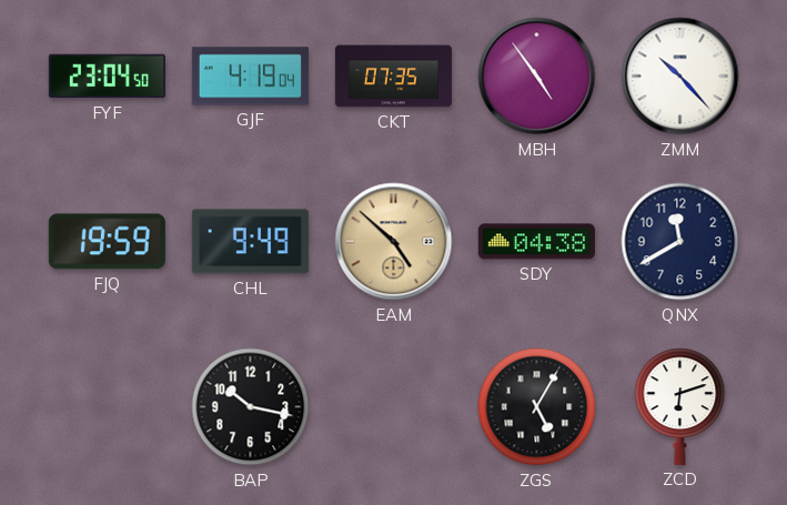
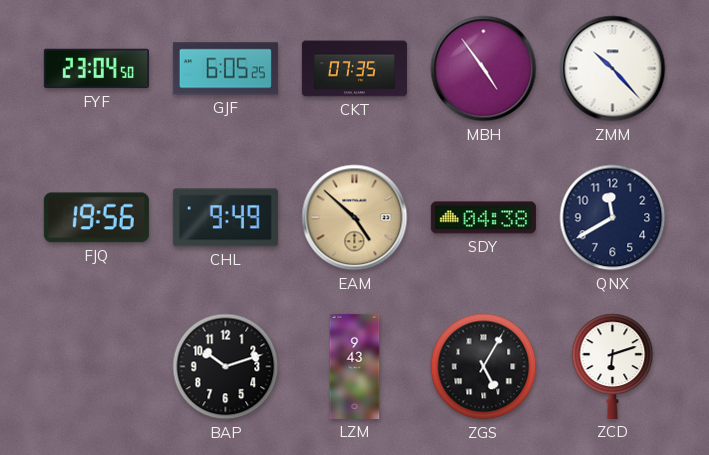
GJF: 4:19 -> 6:05 (225, 69)
FJQ: 19:59 -> 19:56 (96, 218)
BAP: 10:17 -> 10:12 (226, 367)
LZM: none -> 9:43 (355, 366)
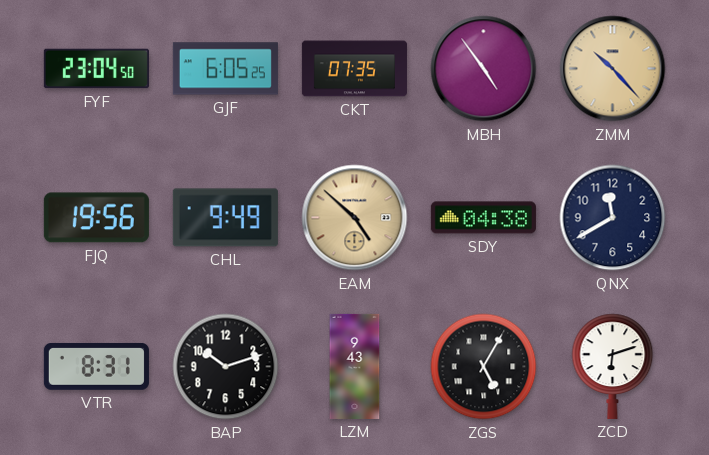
ZMM dial: white -> champagne (613, 69)
VTR: none -> 8:31 (96, 367)
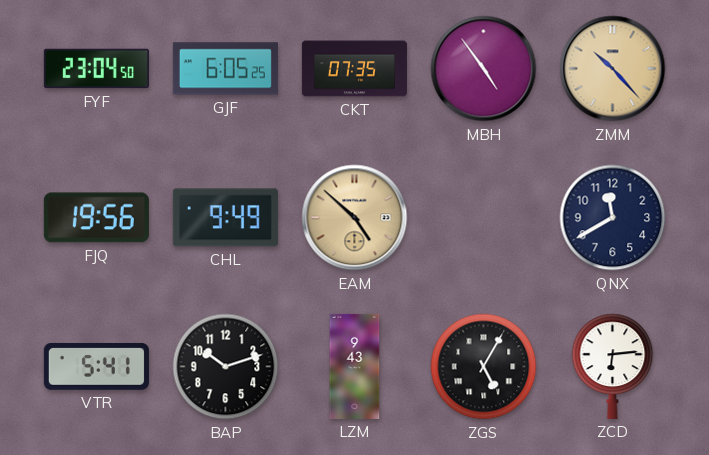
SDY: 04:38 -> none (483, 218)
VTR: 8:31 -> 5:41 (96, 367)
ZCD: 6:12 -> 6:14 (613, 366)
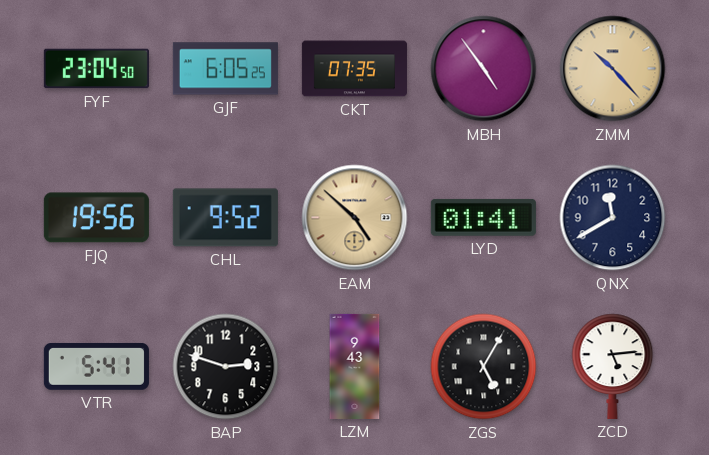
CHL: 9:49 -> 9:52 (225, 218)
LYD: none -> 01:41 (483, 217)
BAP: 10:12 -> 2:48 (226, 367)
ZCD: 6:14 -> 5:14 (613, 366)
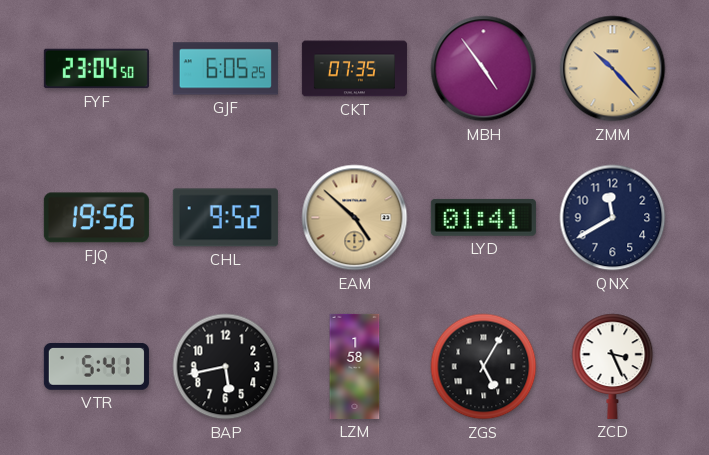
BAP: 2:48 -> 5:43 (226, 367)
LZM: 9:43 -> 1:58 (355, 366)
ZCD: 5:14 -> 3:26 (613, 366)
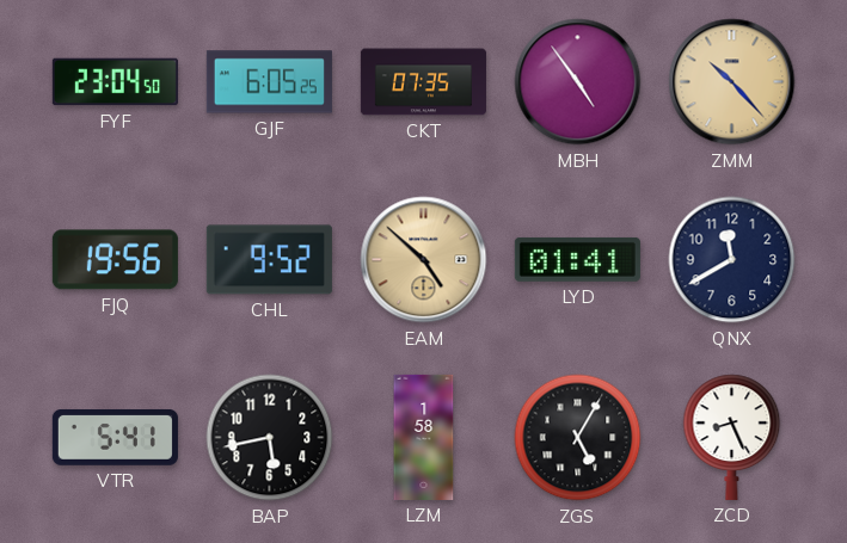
ZCD: 3:26 -> 8:26 (732, 437)
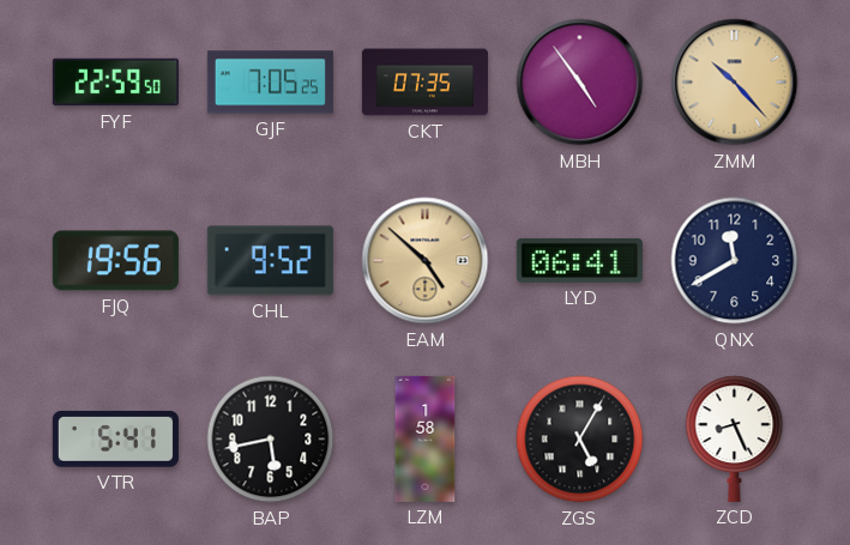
FYF: 23:04 -> 22:59 (115, 83)
GJF: 6:05 -> 7:05 (270, 83)
LYD: 01:41 -> 06:41 (579, 260)
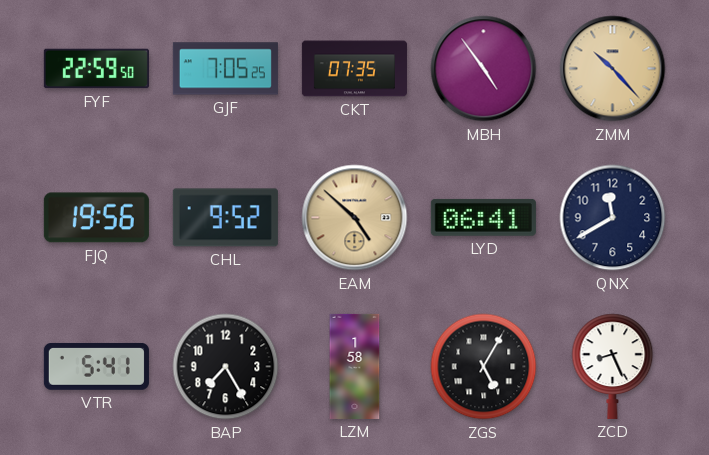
BAP: 5:43 -> 7:25 (226, 367)
